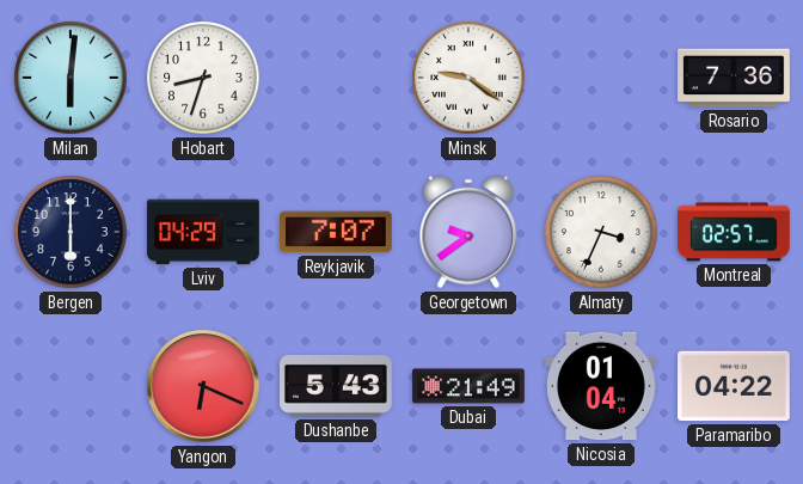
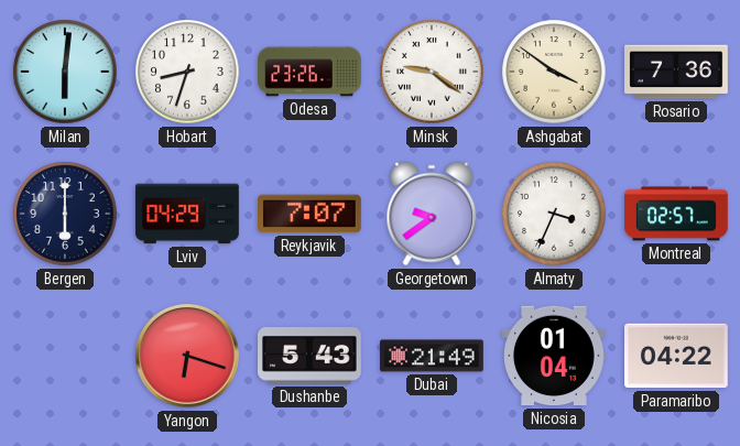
Odesa: none -> 23:26 (309, 72)
Ashgabat: none -> 3:51 (554, 72)
Yangon: 6:19 -> 6:18 (187, 356)
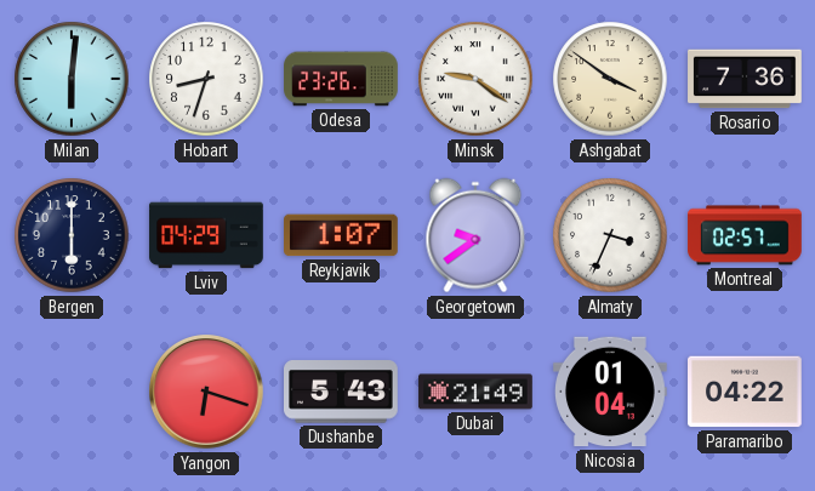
Reykjavik: 7:07 -> 1:07 (342, 235)
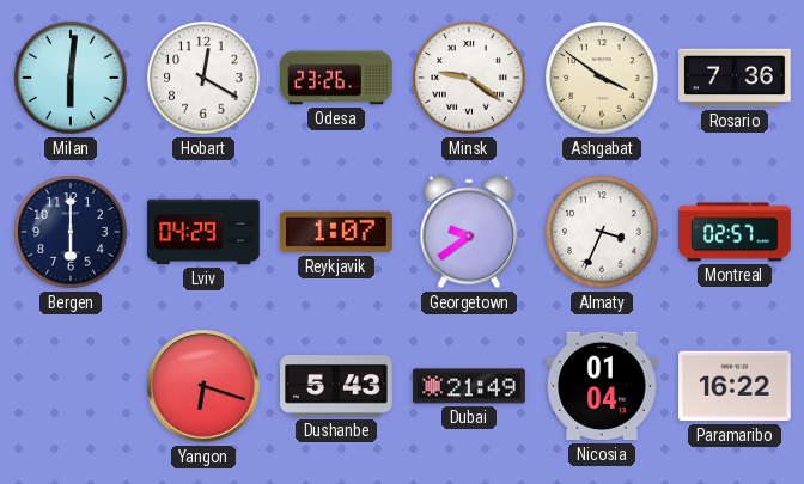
Hobart: 8:33 -> 12:20 (203, 78)
Paramaribo: 04:22 -> 16:22 (736, 386)
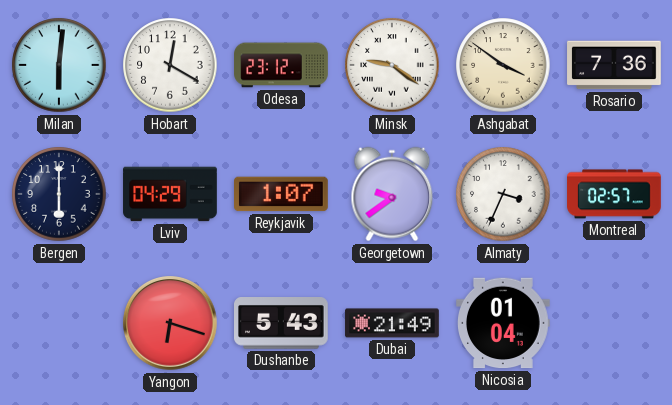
Odesa: 23:26 -> 23:12 (281, 65)
Paramaribo: 16:22 -> none (736, 386)
